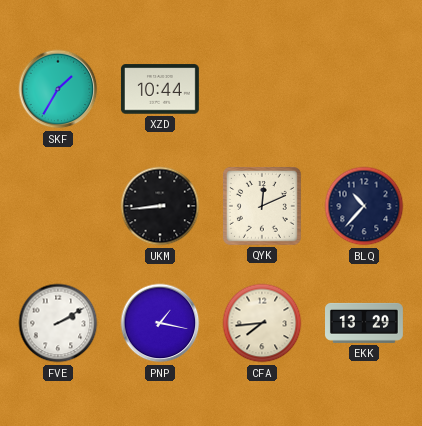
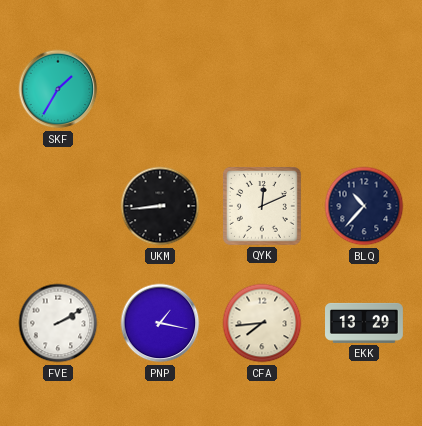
XZD: 10:44 -> none (160, 89)
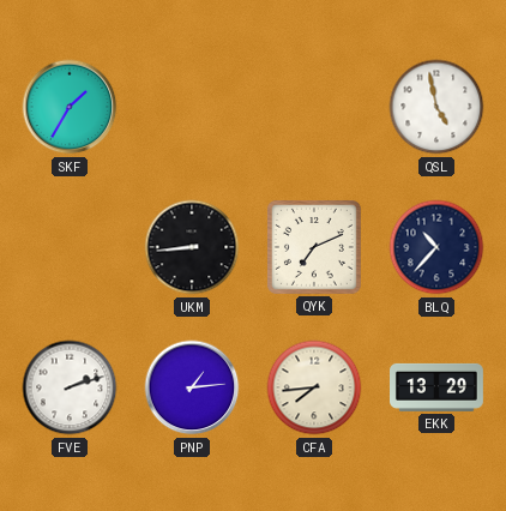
QSL: none -> 4:58 (436, 107)
QYK: 12:11 -> 7:11 (314, 247)
FVE: 2:10 -> 2:12 (70, 387)
PNP: 1:17 -> 1:14 (192, 387)
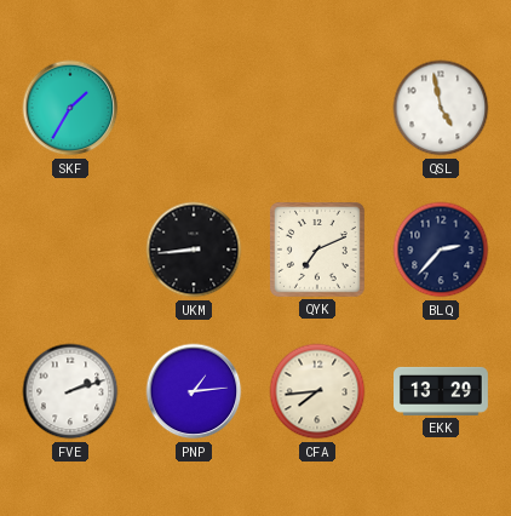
BLQ: 10:37 -> 2:37 (441, 250)
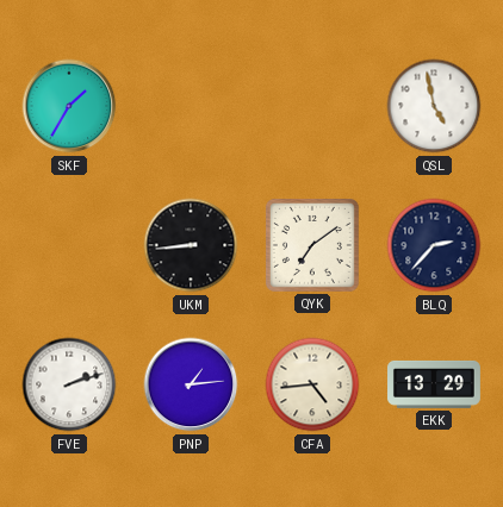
QYK: 7:11 -> 7:09 (312, 245)
CFA: 7:44 -> 4:44 (312, 384)
